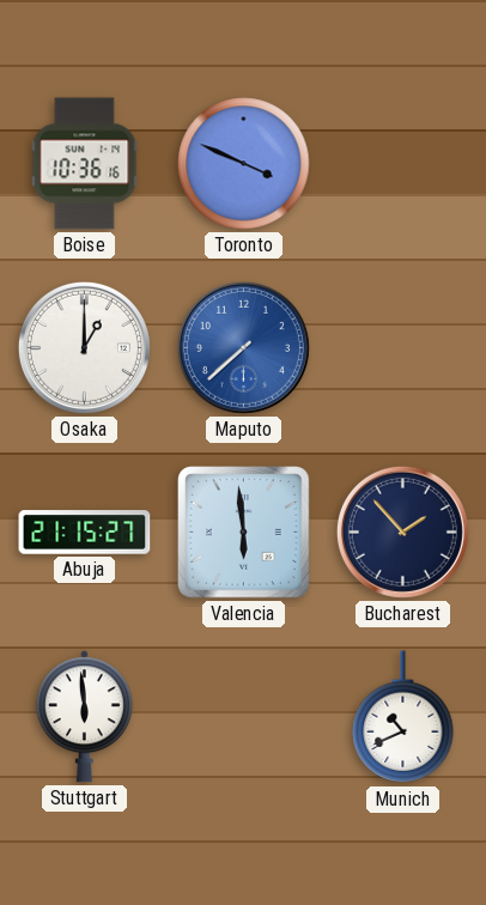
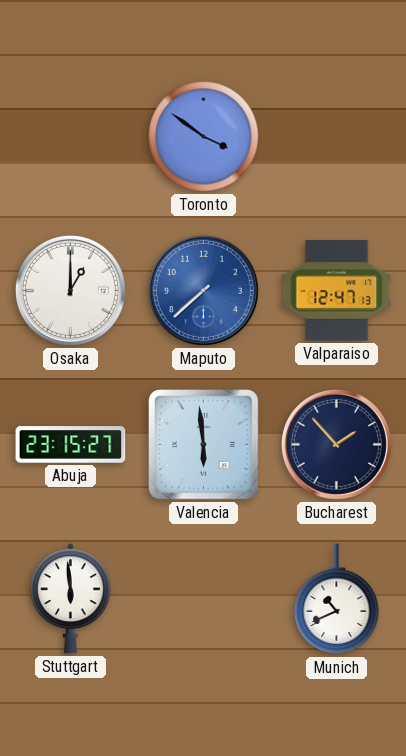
Boise: 10:36 -> none (85, 164)
Toronto: 3:49 -> 3:51 (204, 137)
Valparaiso: none -> 12:47 (337, 291)
Abuja: 21:15 -> 23:15 (71, 445)
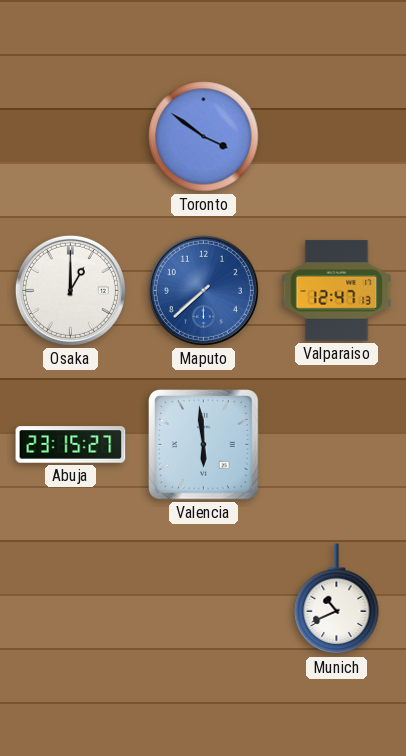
Bucharest: 1:53 -> none (336, 444)
Stuttgart: 5:59 -> none (70, 599)
